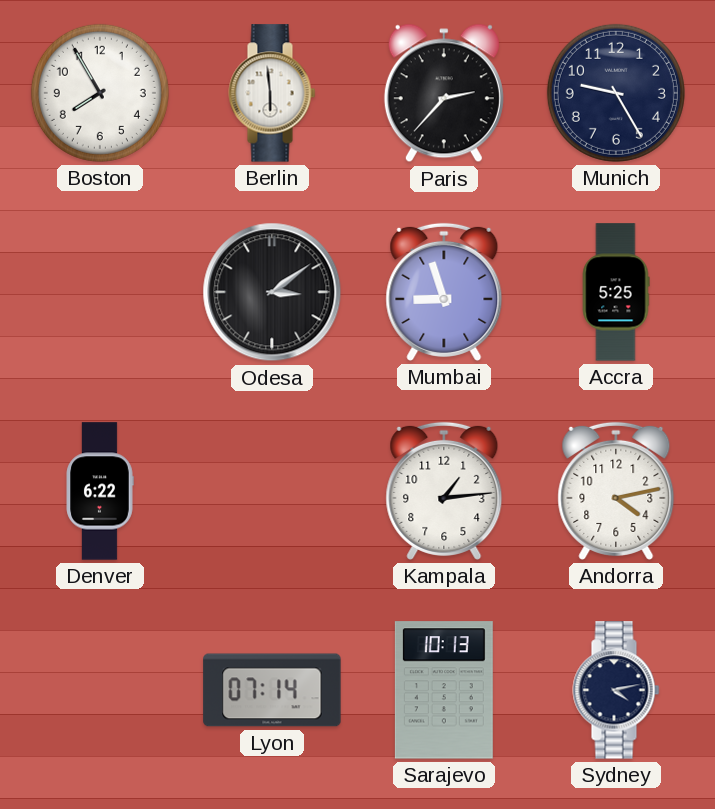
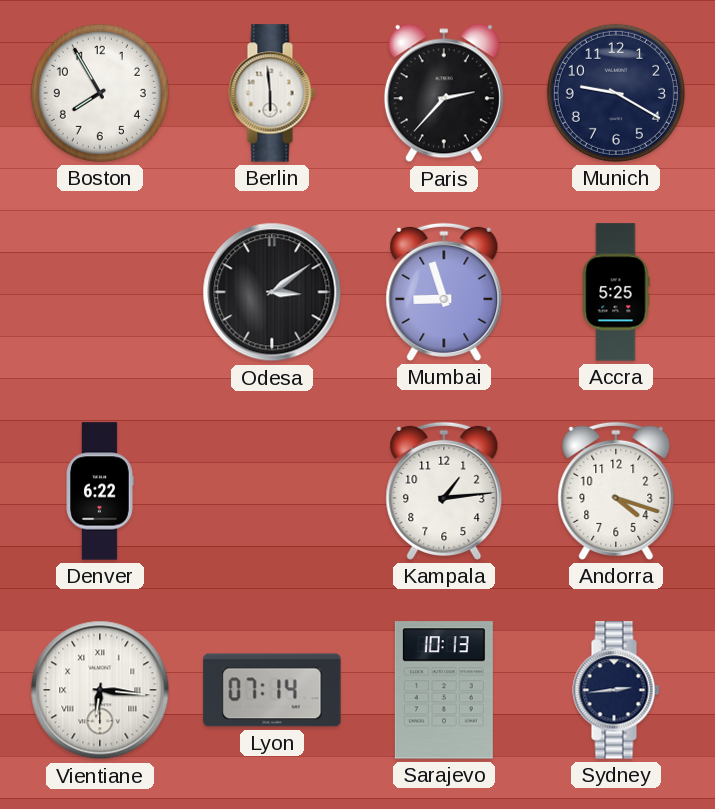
Munich: 9:25 -> 9:20 (616, 93)
Andorra: 4:13 -> 4:18 (616, 491)
Vientiane: none -> 6:16 (100, 690)
Sydney: 4:13 -> 2:44 (616, 690)
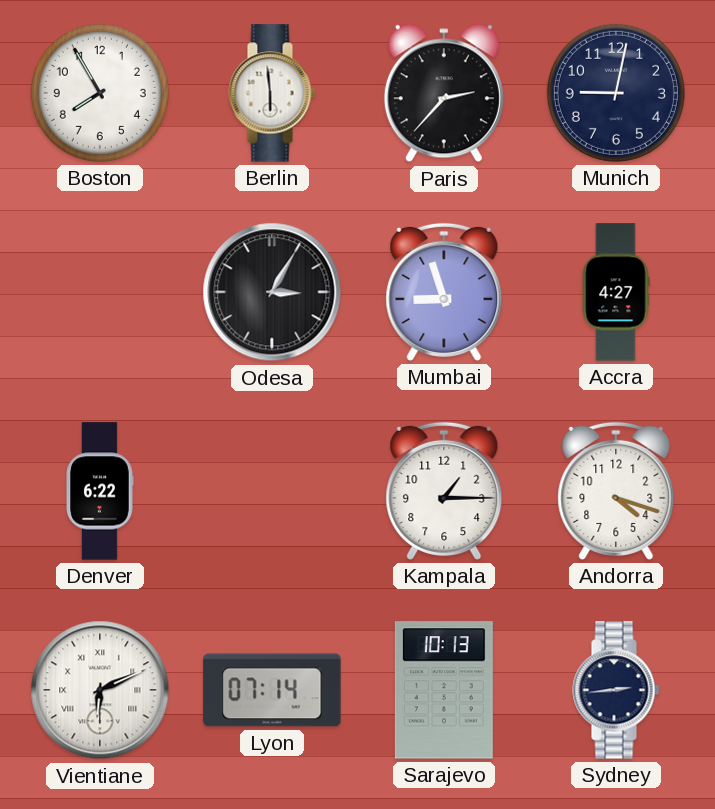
Munich: 9:20 -> 9:02 (616, 93)
Odesa: 3:09 -> 3:05 (272, 292)
Accra: 5:25 -> 4:27 (616, 292)
Kampala: 1:14 -> 1:15 (444, 491)
Vientiane: 6:16 -> 6:11 (100, 690)
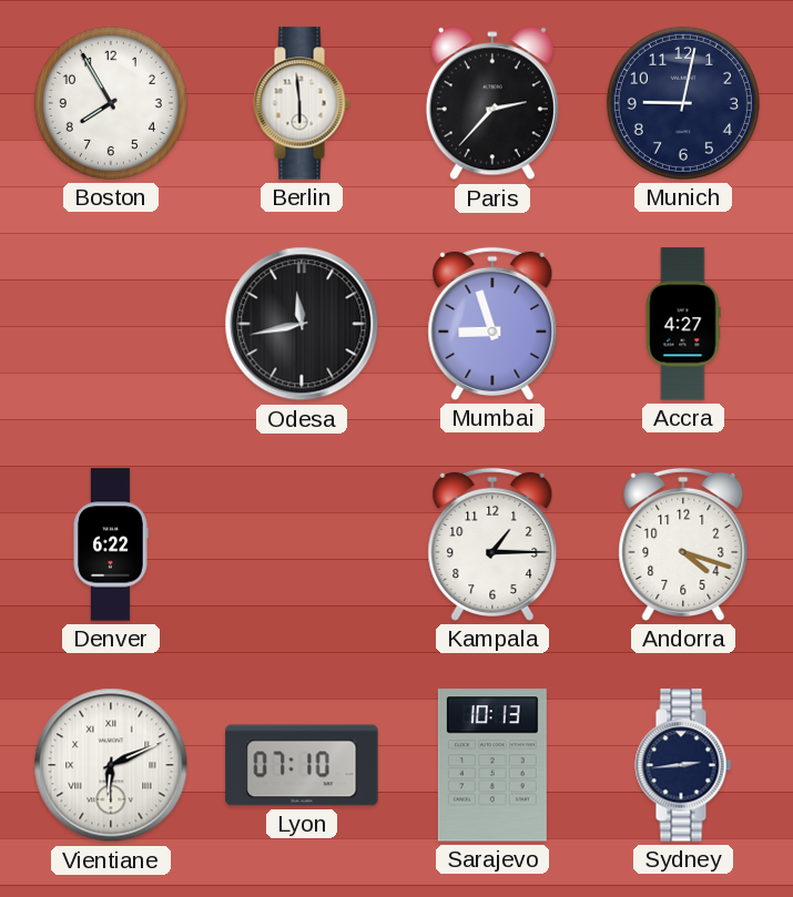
Odesa: 3:05 -> 11:43 (302, 324)
Lyon: 07:14 -> 07:10 (302, 765)
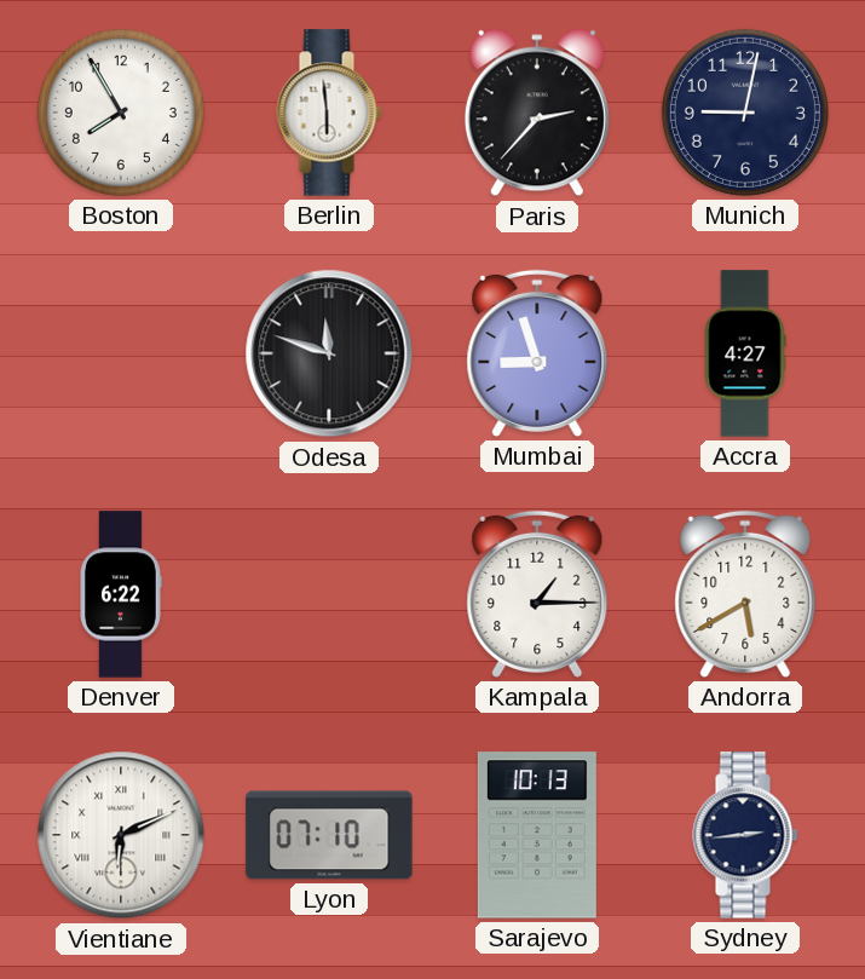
Odesa: 11:43 -> 11:48 (329, 353)
Andorra: 4:18 -> 5:40 (745, 594)
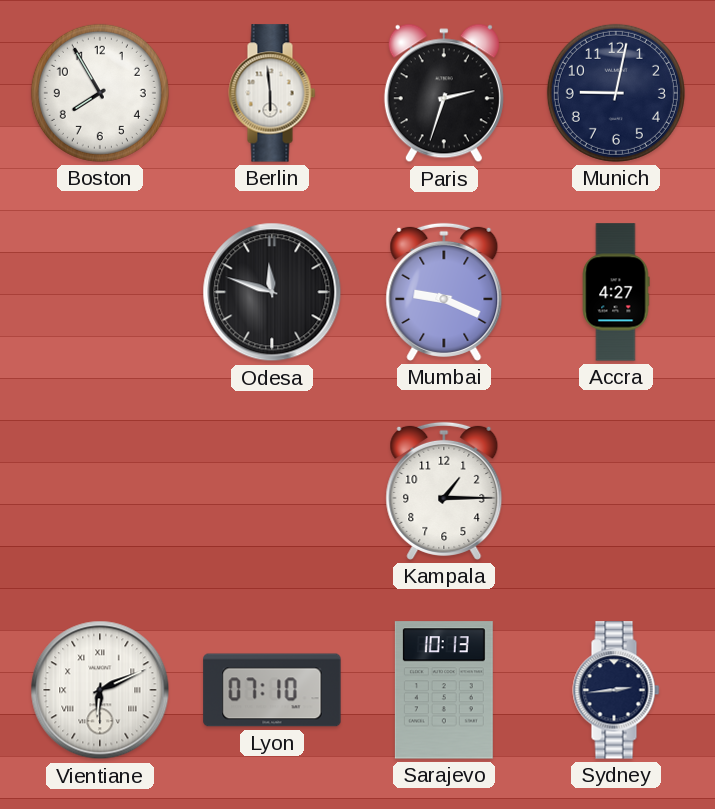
Paris: 2:37 -> 2:33 (444, 93)
Mumbai: 8:57 -> 9:19 (444, 292)
Denver: 6:22 -> none (121, 594)
Andorra: 5:40 -> none (745, 594)
